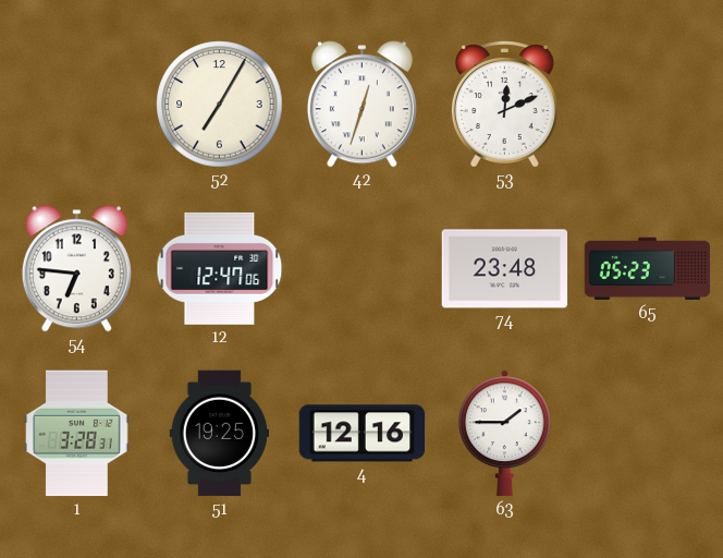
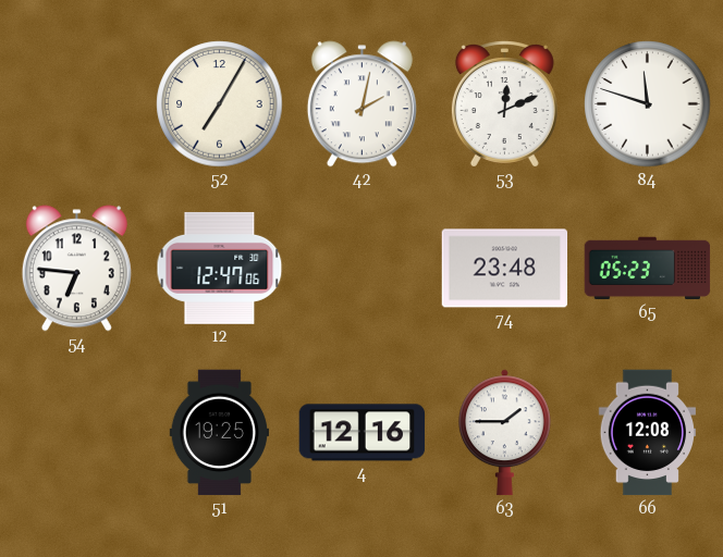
42: 12:33 -> 2:02 (361, 104)
84: none -> 11:48 (648, 104)
1: 3:28 -> none (77, 434)
66: none -> 12:08 (647, 433)
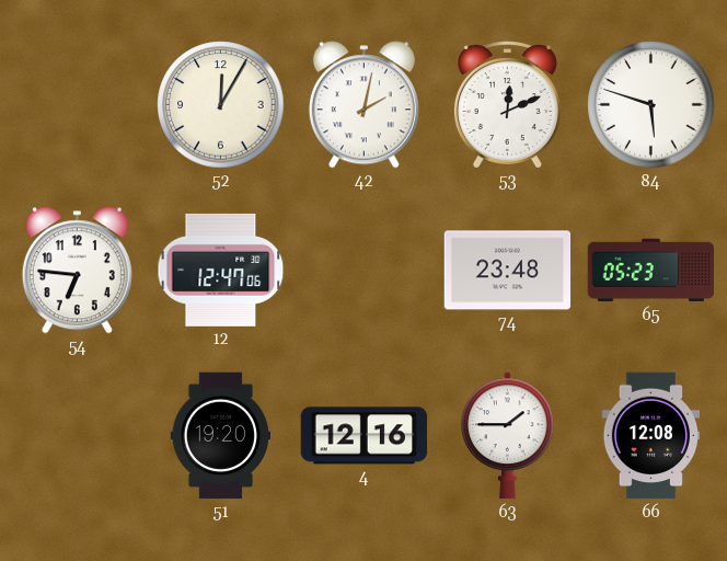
52: 7:05 -> 12:05 (221, 105)
84: 11:48 -> 5:48 (651, 105)
51: 19:25 -> 19:20 (220, 436)
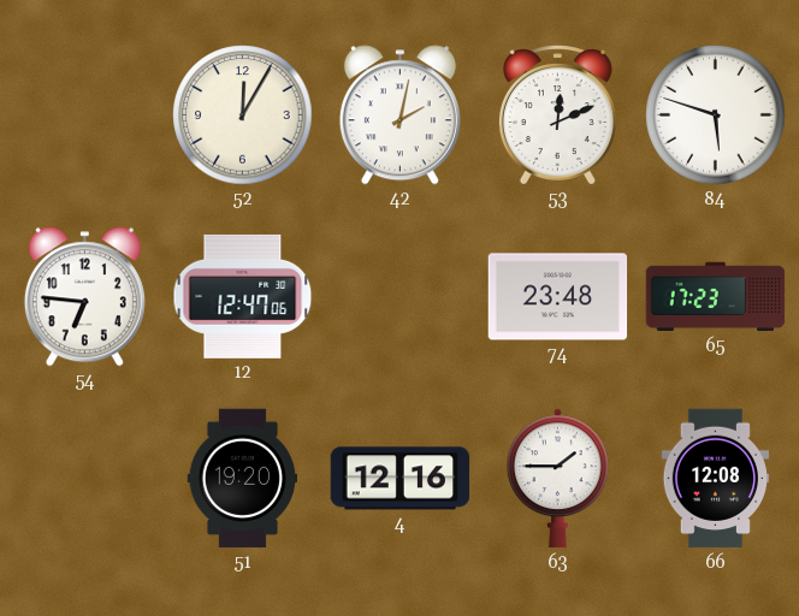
65: 05:23 -> 17:23 (716, 297)
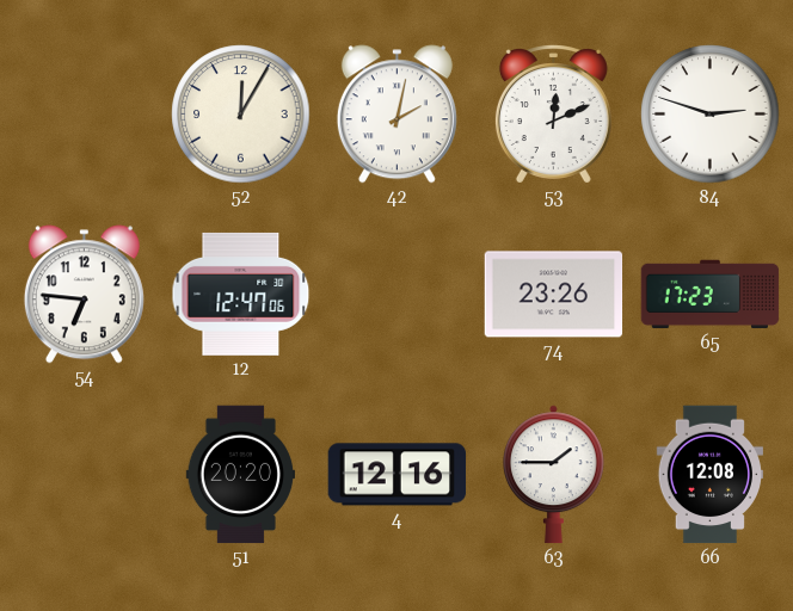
84: 5:48 -> 2:48 (711, 115)
74: 23:48 -> 23:26 (554, 295)
51: 19:20 -> 20:20 (240, 475)
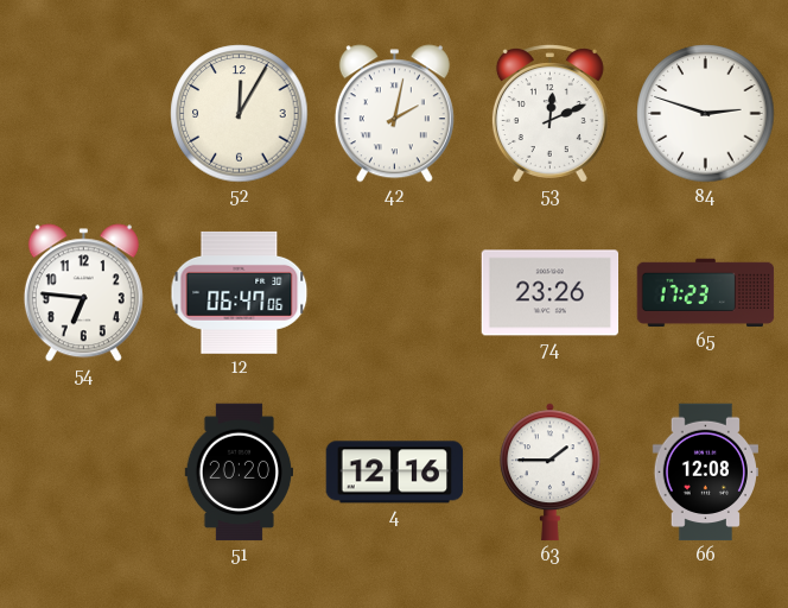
12: 12:47 -> 06:47 (240, 292)
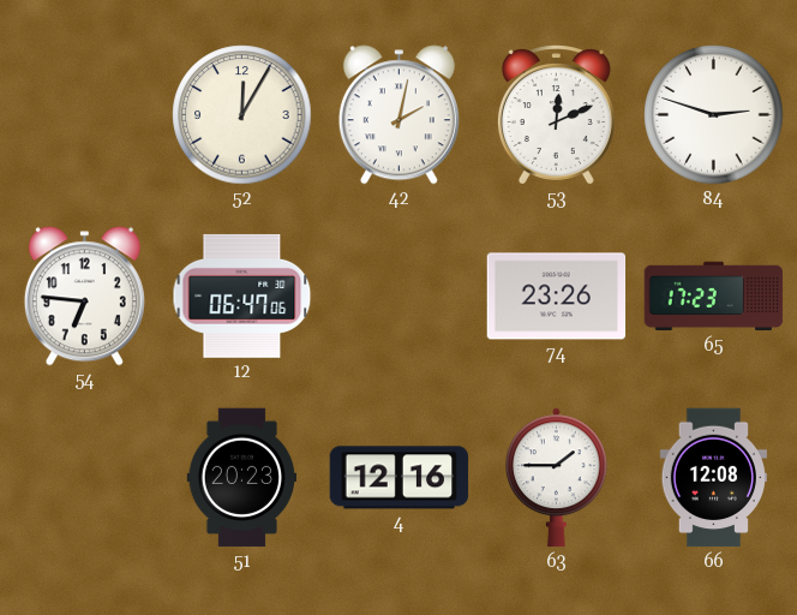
51: 20:20 -> 20:23 (241, 478)
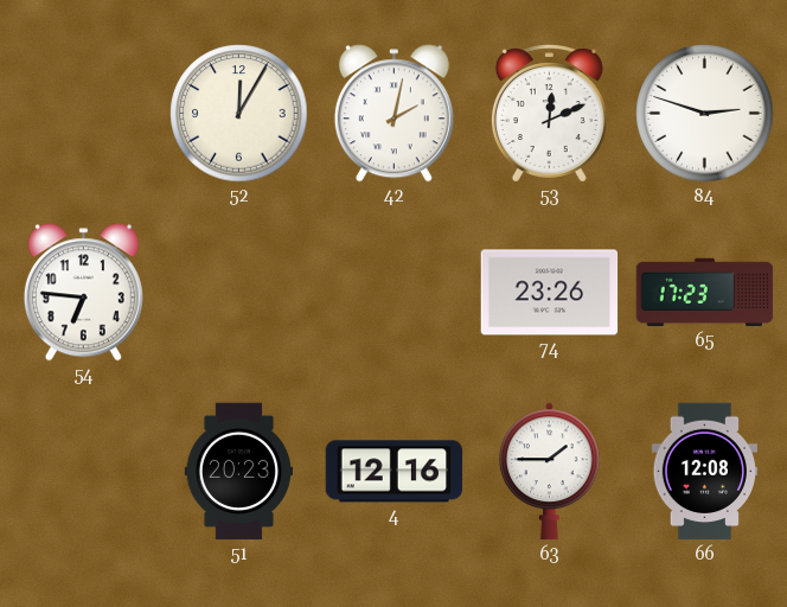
12: 06:47 -> none (242, 295)
